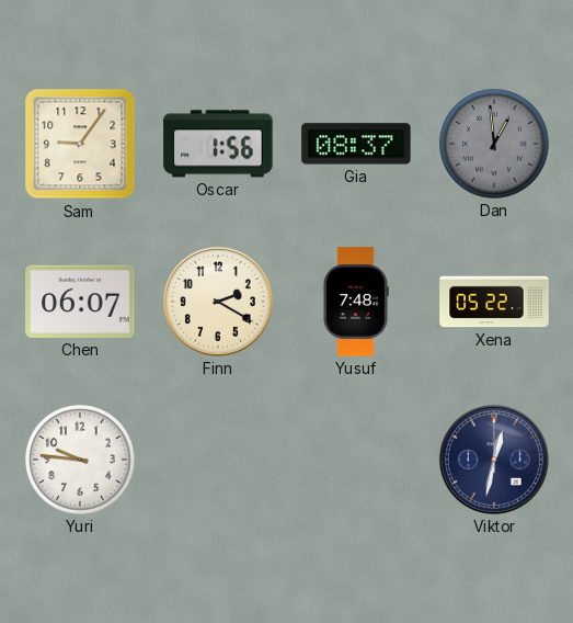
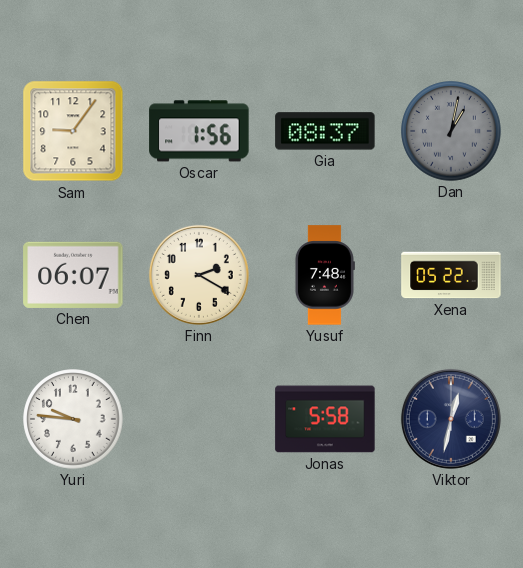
Dan: 12:59 -> 1:02 (451, 131)
Jonas: none -> 5:58 (325, 419)
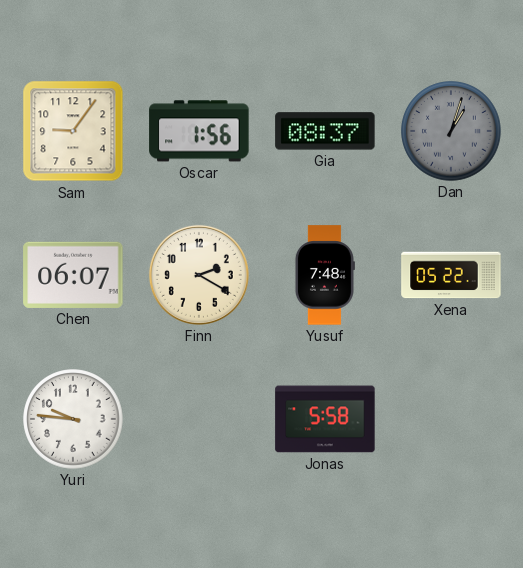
Dan: 1:02 -> 1:03 (451, 131)
Viktor: 12:32 -> none (451, 419)
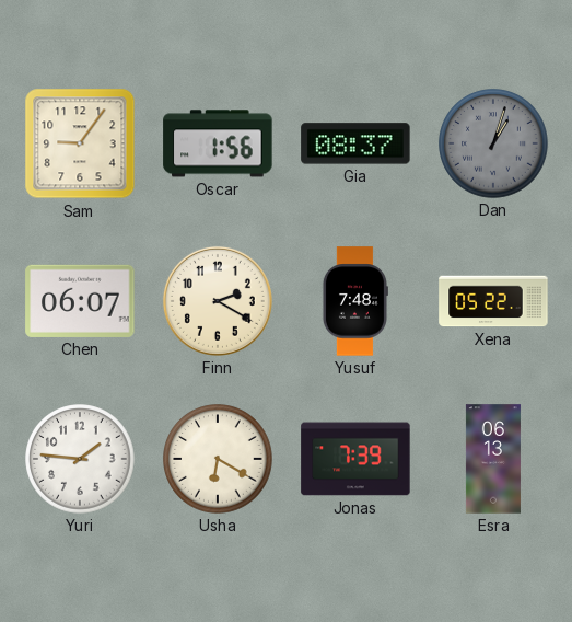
Yuri: 9:46 -> 1:46 (80, 459)
Usha: none -> 6:20 (218, 459)
Jonas: 5:58 -> 7:39 (355, 459)
Esra: none -> 06:13 (493, 459)
